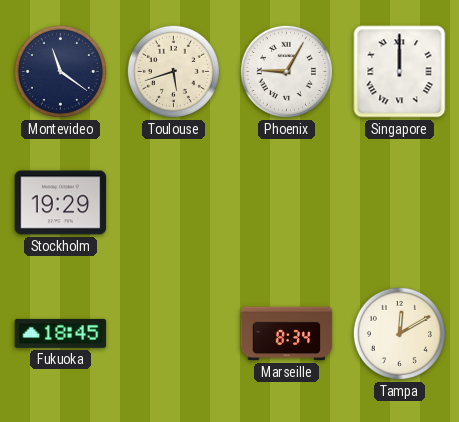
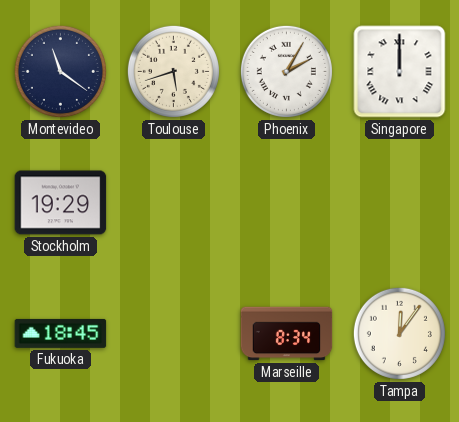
Phoenix: 9:05 -> 2:05 (286, 71)
Tampa: 12:10 -> 12:06 (399, 333)
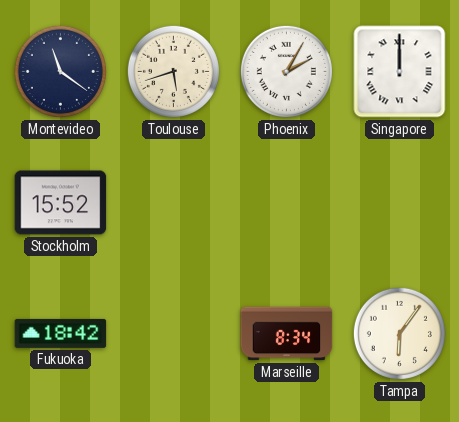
Stockholm: 19:29 -> 15:52 (61, 203)
Fukuoka: 18:45 -> 18:42 (61, 333)
Tampa: 12:06 -> 6:06 (399, 333)
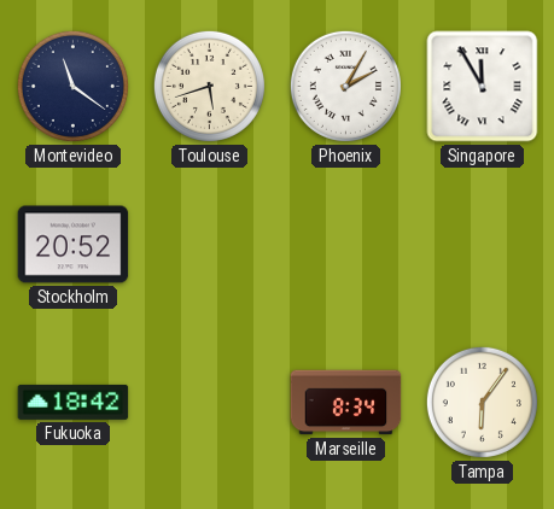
Singapore: 12:00 -> 11:55 (483, 87)
Stockholm: 15:52 -> 20:52 (74, 245)
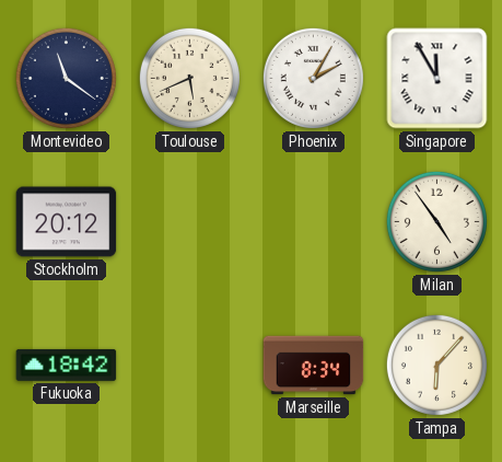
Toulouse: 5:42 -> 5:41 (189, 78)
Stockholm: 20:52 -> 20:12 (67, 222)
Milan: none -> 4:54 (436, 221)
Tampa: 6:06 -> 6:07 (436, 365)
